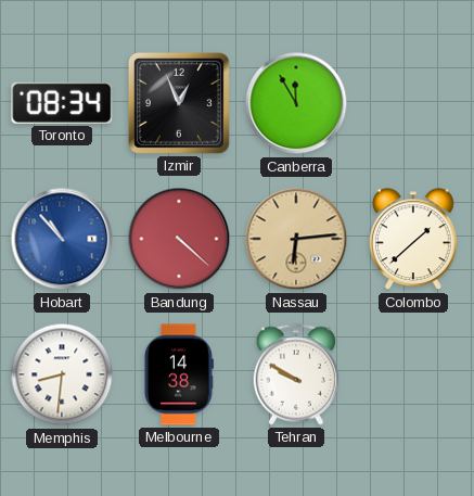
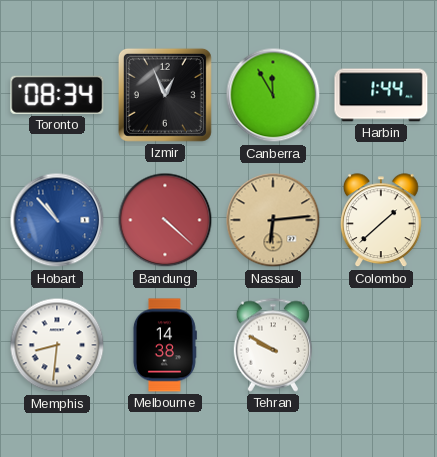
Harbin: none -> 1:44 (381, 95)
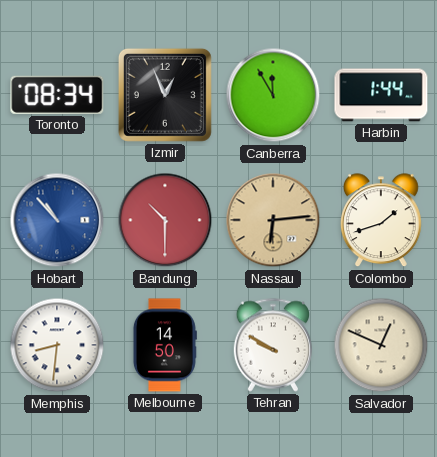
Bandung: 4:22 -> 10:30 (165, 220)
Colombo: 1:38 -> 1:42 (382, 221)
Melbourne: 14:38 -> 14:50 (164, 345)
Salvador: none -> 12:49 (381, 345)
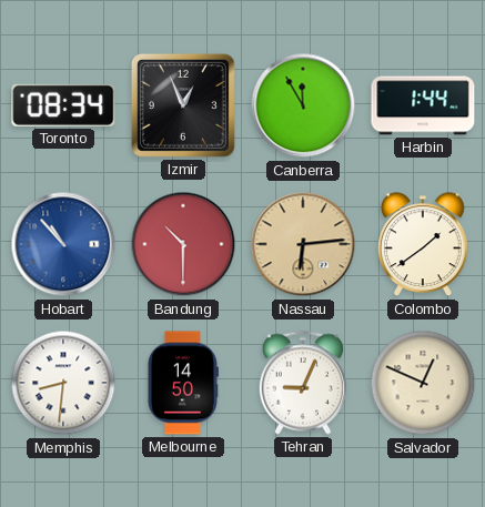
Colombo: 1:42 -> 1:39 (424, 245)
Tehran: 9:50 -> 9:04 (302, 383)
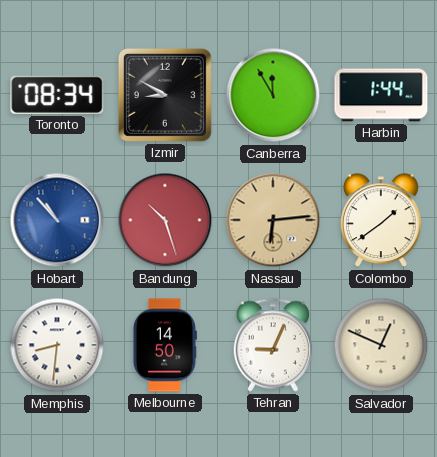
Izmir: 12:56 -> 8:50 (165, 95)
Bandung: 10:30 -> 10:27 (165, 220)
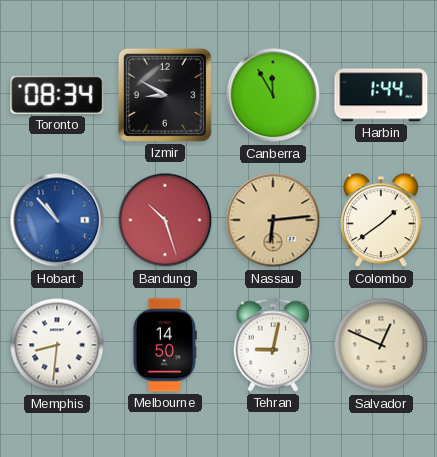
Tehran: 9:04 -> 9:02 (272, 345)
